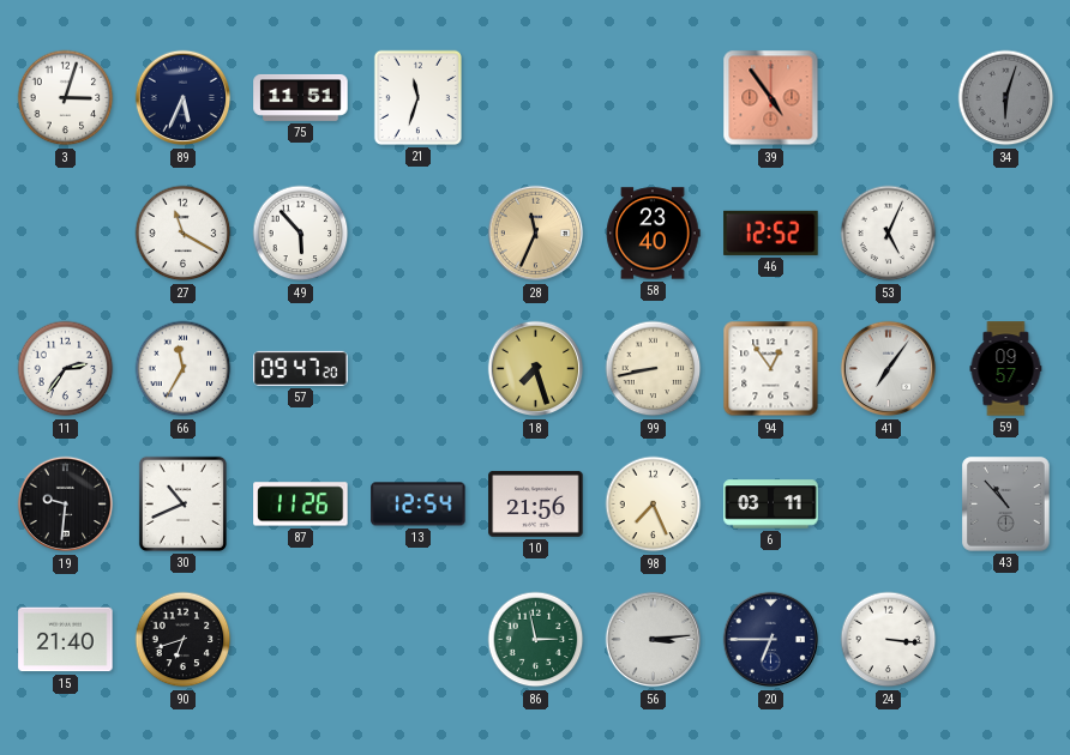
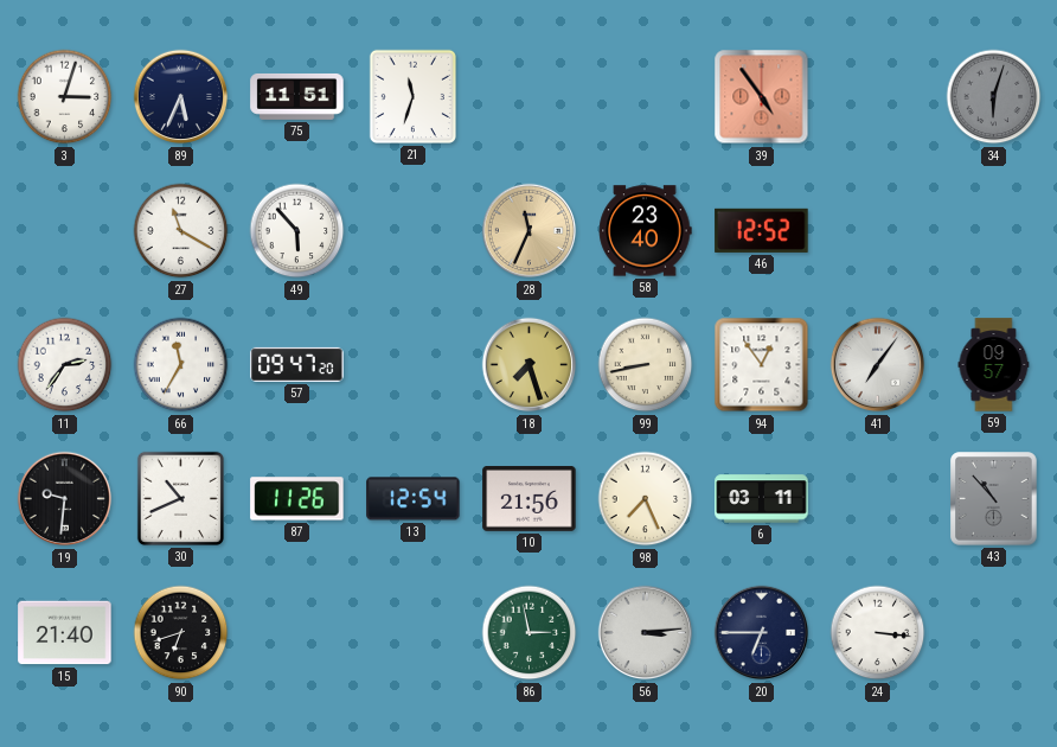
53: 5:04 -> none (889, 234)
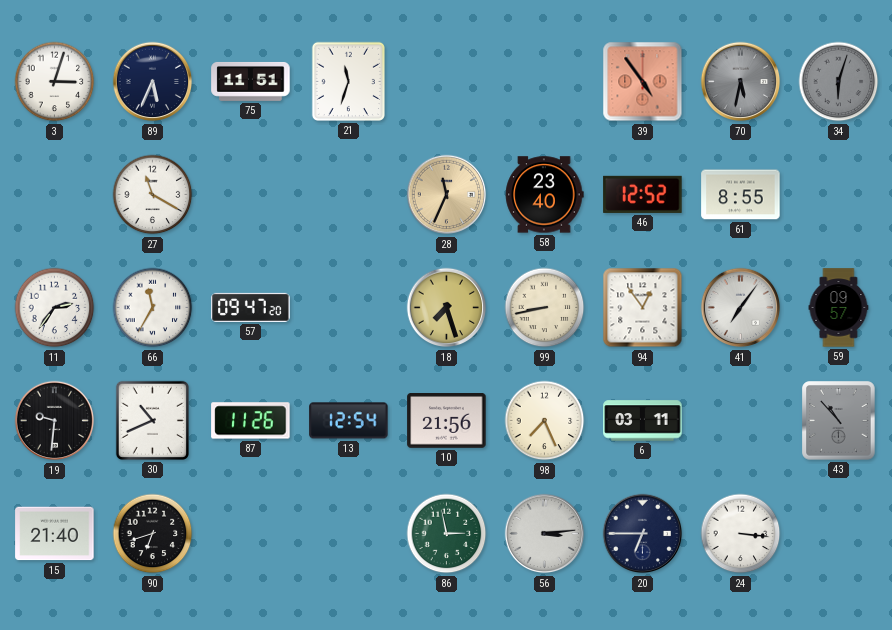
70: none -> 5:32 (741, 82)
49: 5:53 -> none (297, 231)
61: none -> 8:55 (741, 195)
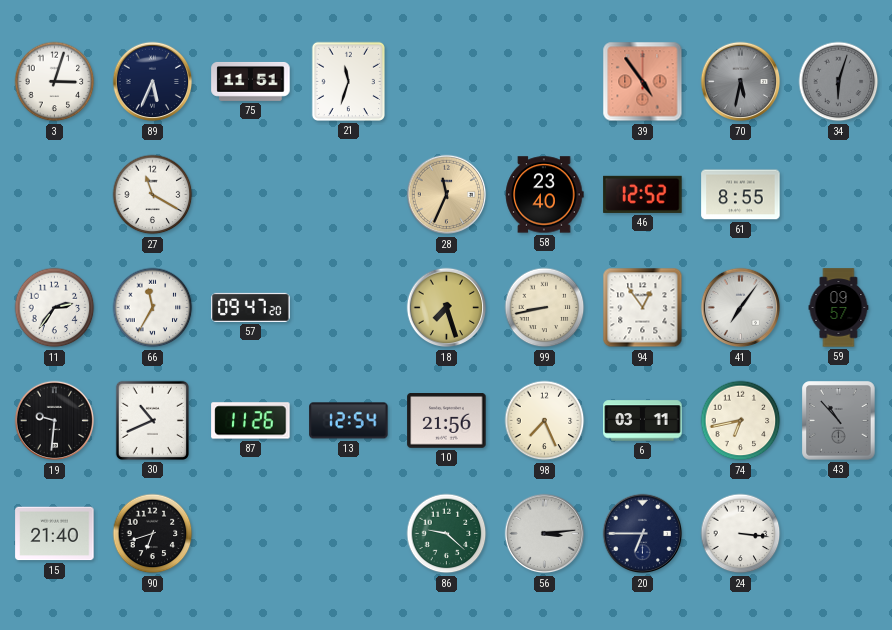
74: none -> 6:43 (741, 421)
86: 2:58 -> 9:22 (447, 534)
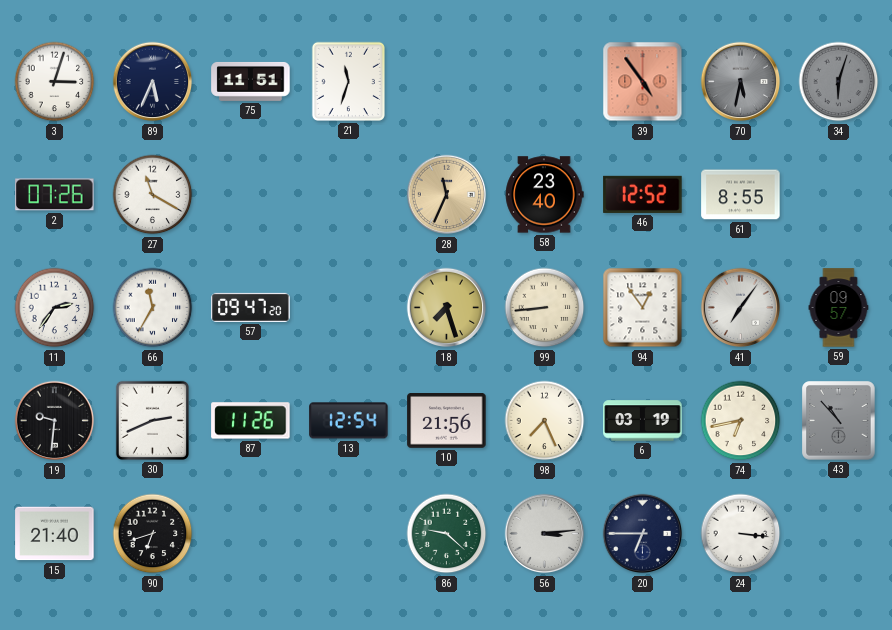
2: none -> 07:26 (55, 195)
99: 8:43 -> 8:44 (545, 308)
30: 10:41 -> 2:41 (152, 420)
6: 03:11 -> 03:19 (643, 421)
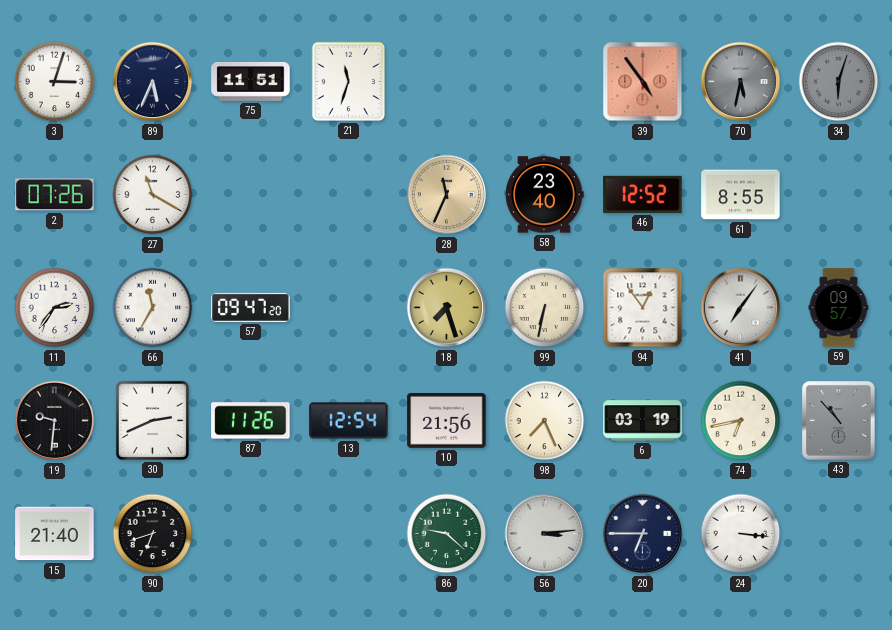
99: 8:44 -> 6:32 (545, 308)
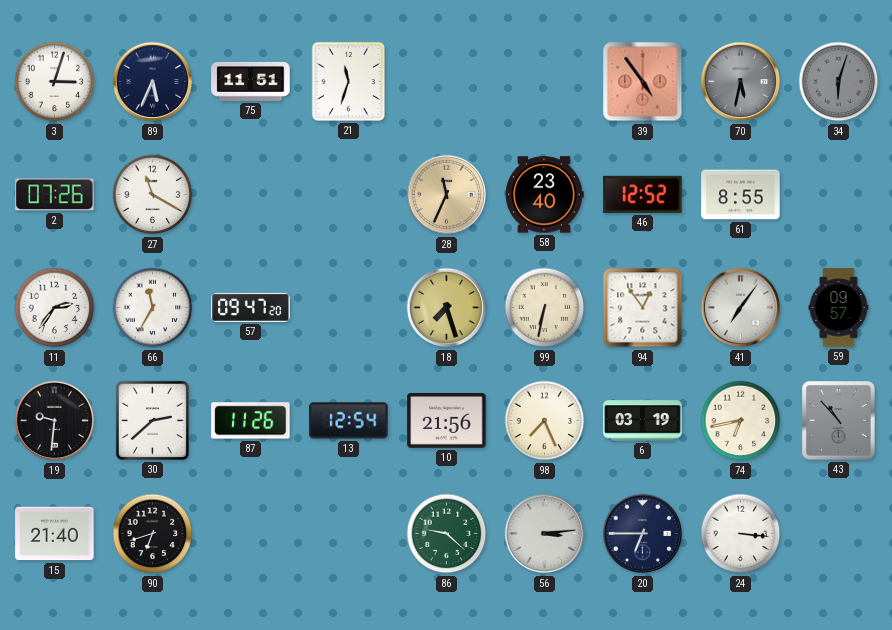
30: 2:41 -> 2:38 (152, 420)
